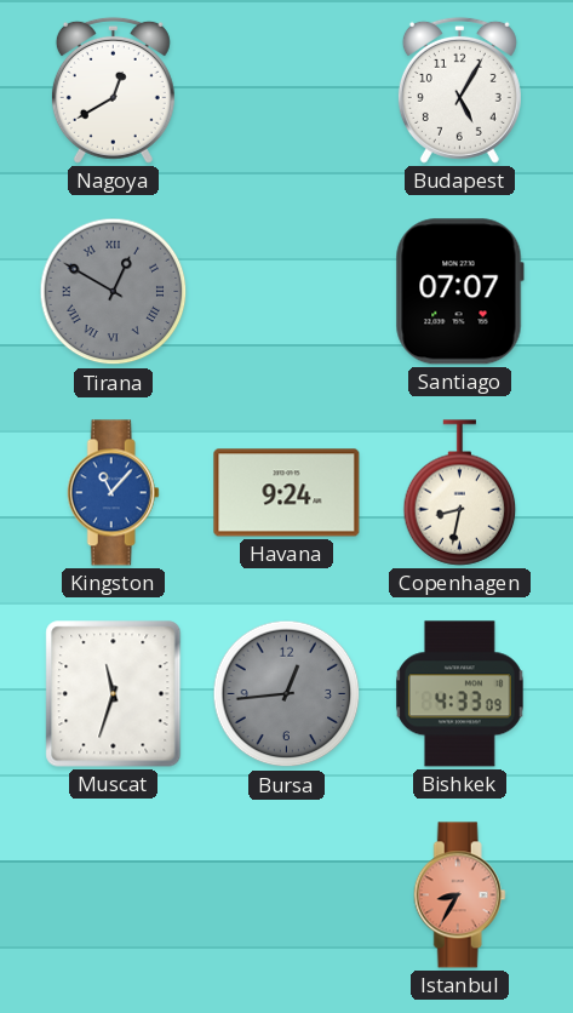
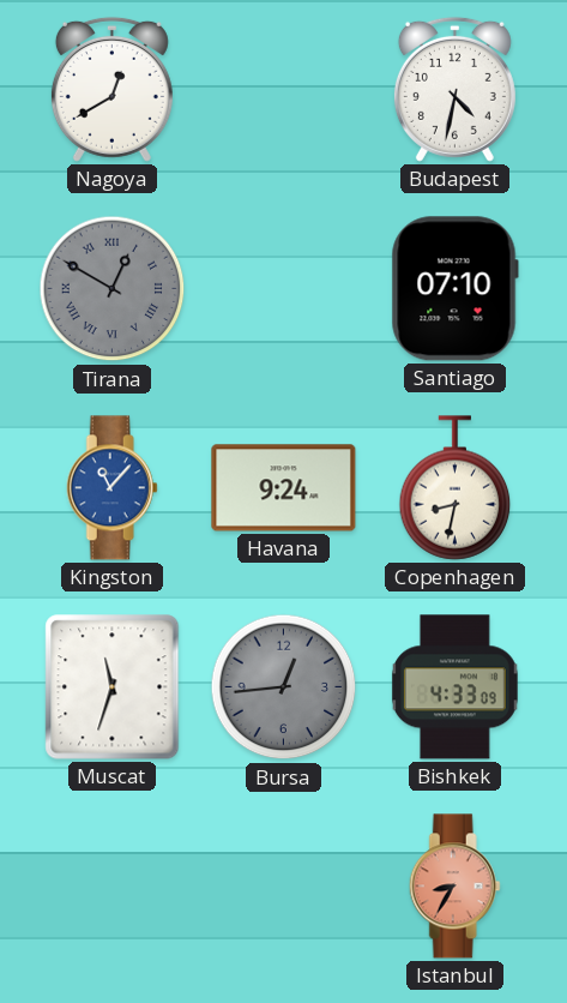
Budapest: 5:05 -> 4:32 (454, 89)
Santiago: 07:07 -> 07:10 (454, 289)
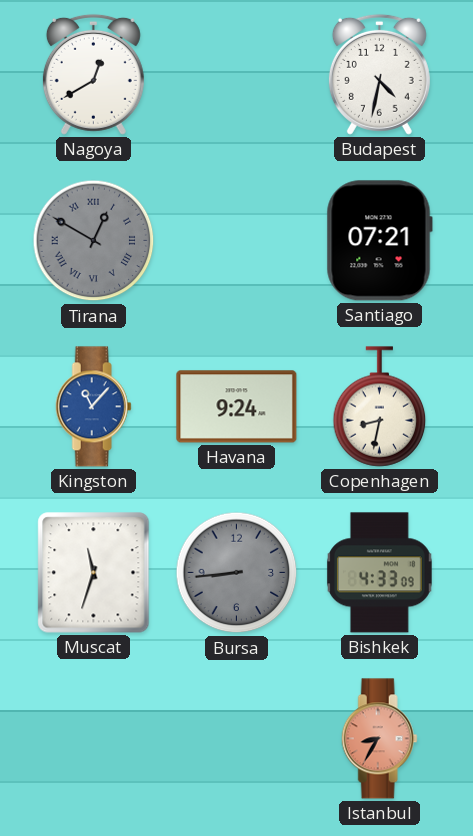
Santiago: 07:10 -> 07:21 (379, 241)
Bursa: 12:44 -> 8:44 (237, 573)
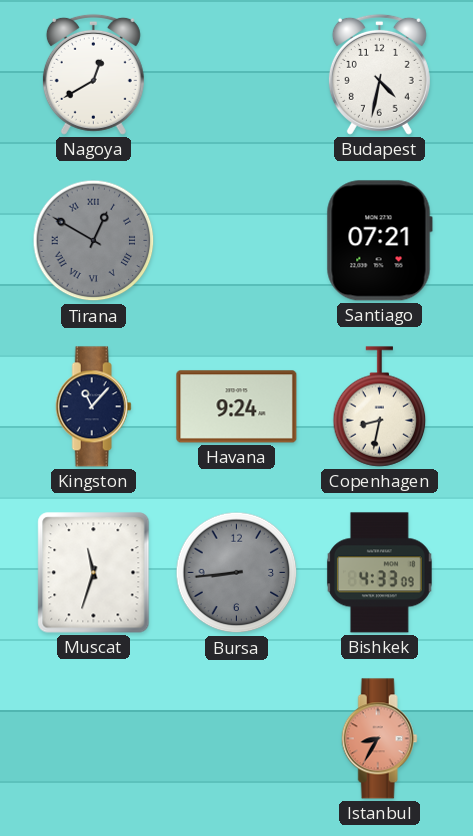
Kingston dial: blue -> navy (93, 407)
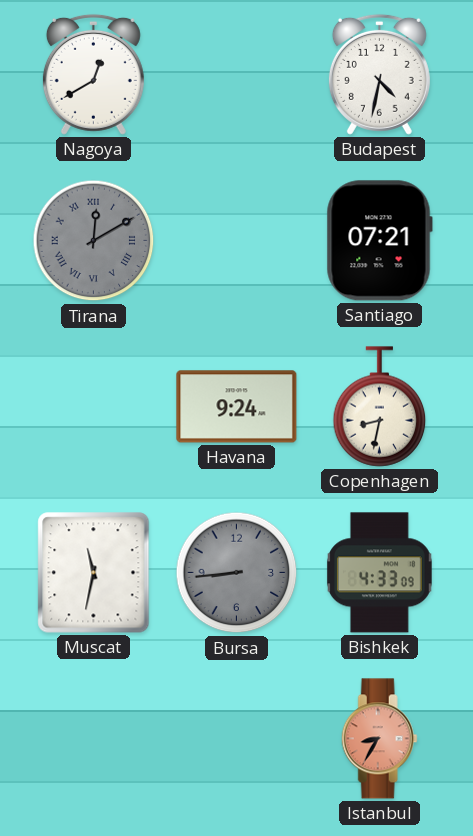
Tirana: 12:50 -> 12:10 (94, 241)
Kingston: 11:07 -> none (93, 407)
Muscat: 11:33 -> 11:32 (94, 573)
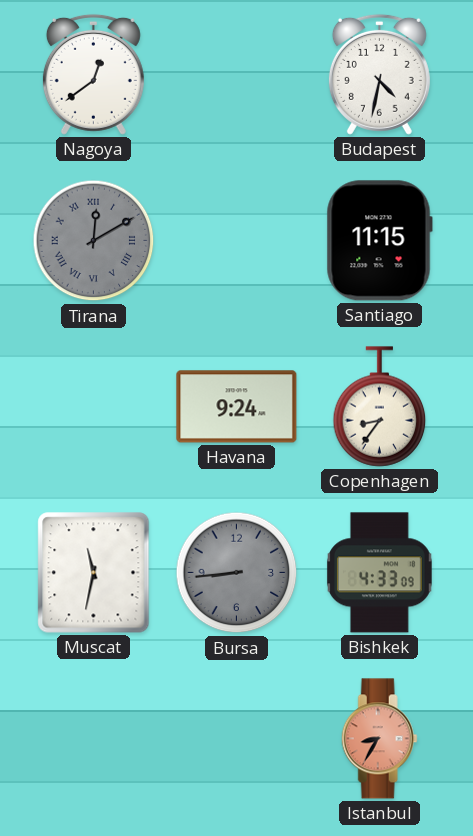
Nagoya: 12:40 -> 12:39 (93, 74)
Santiago: 07:21 -> 11:15 (379, 241)
Copenhagen: 8:32 -> 8:36 (380, 407)
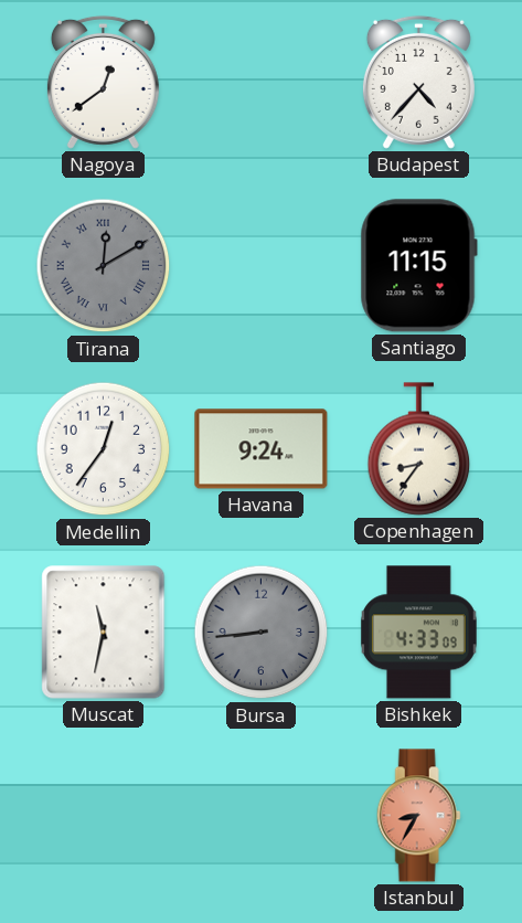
Budapest: 4:32 -> 4:37 (418, 82)
Medellin: none -> 12:36 (104, 449)
